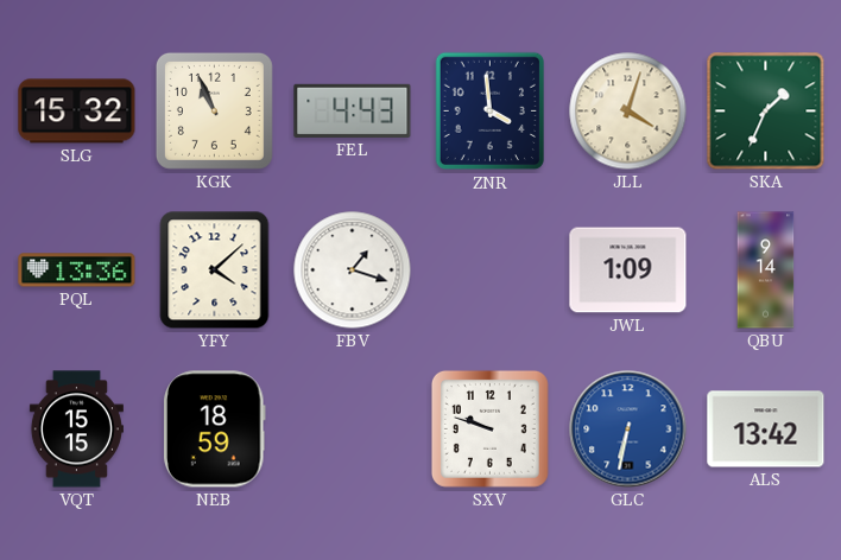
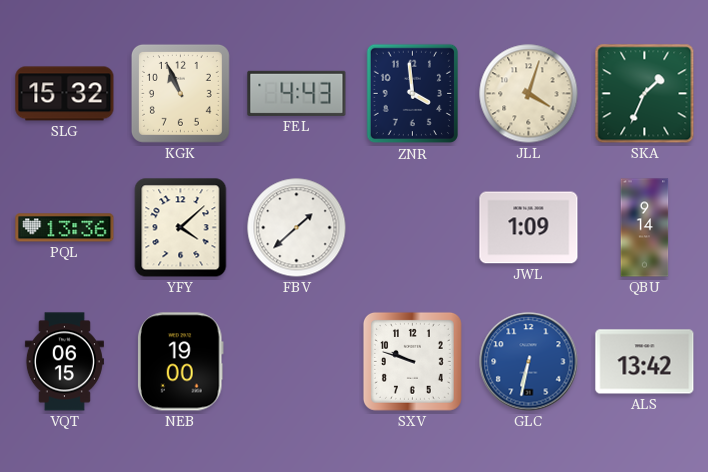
FBV: 1:18 -> 1:38 (297, 228)
VQT: 15:15 -> 06:15 (64, 362)
NEB: 18:59 -> 19:00 (180, 362)
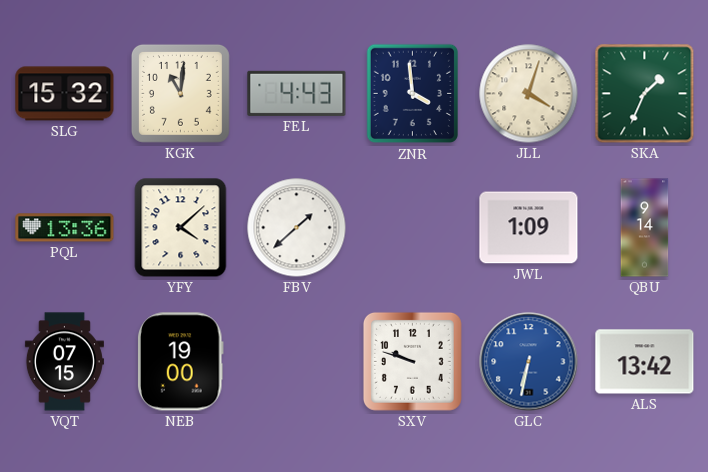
KGK: 10:56 -> 11:01 (180, 93)
VQT: 06:15 -> 07:15 (64, 362)
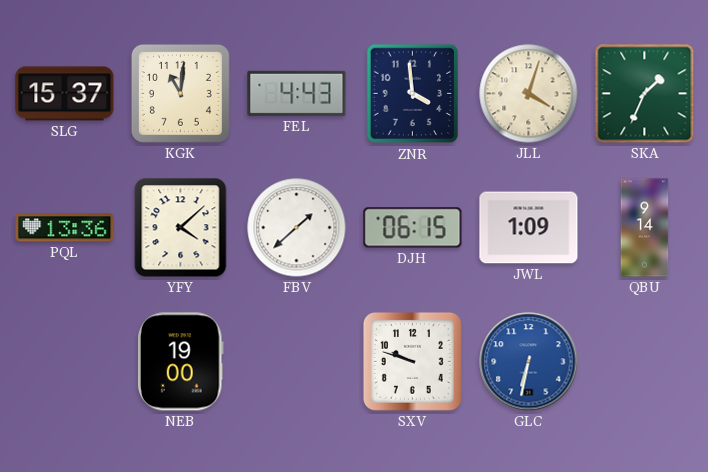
SLG: 15:32 -> 15:37 (65, 94)
DJH: none -> 06:15 (413, 228)
VQT: 07:15 -> none (64, 362)
ALS: 13:42 -> none (645, 362)
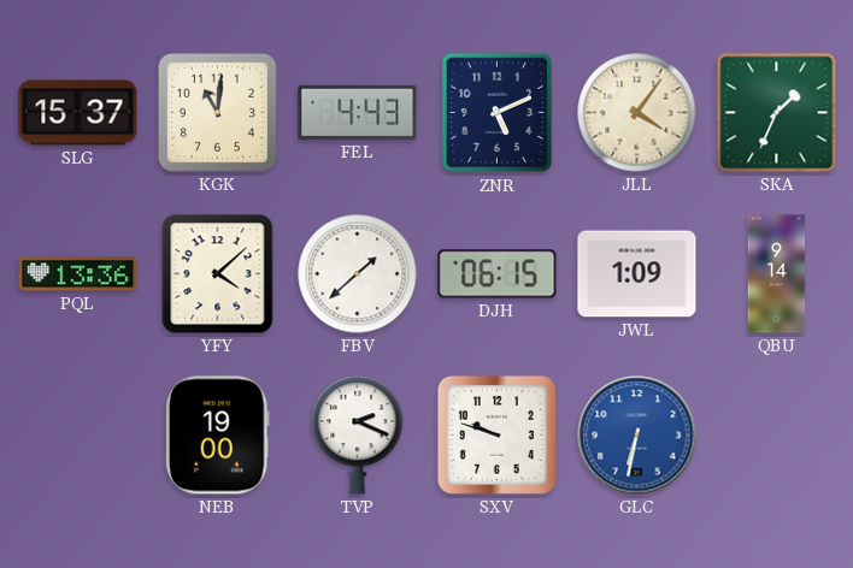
ZNR: 3:59 -> 5:11 (498, 113)
JLL: 4:03 -> 4:06 (637, 113)
TVP: none -> 2:19 (358, 436)
